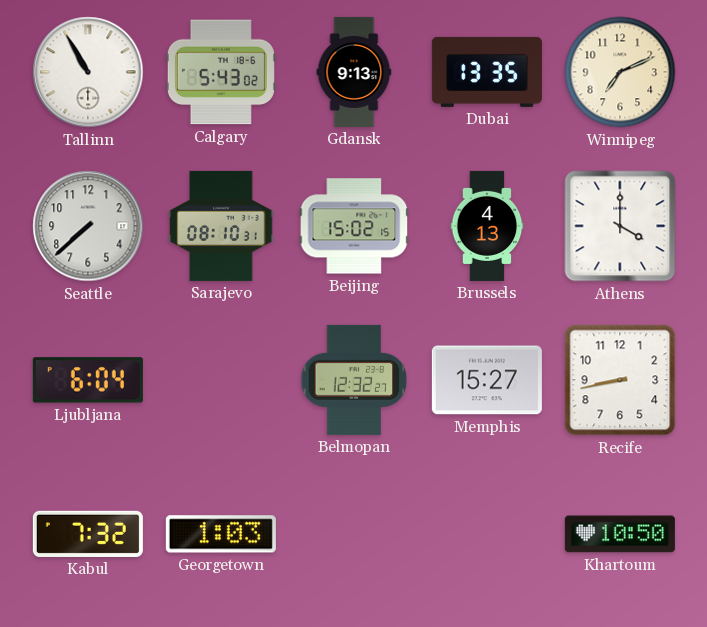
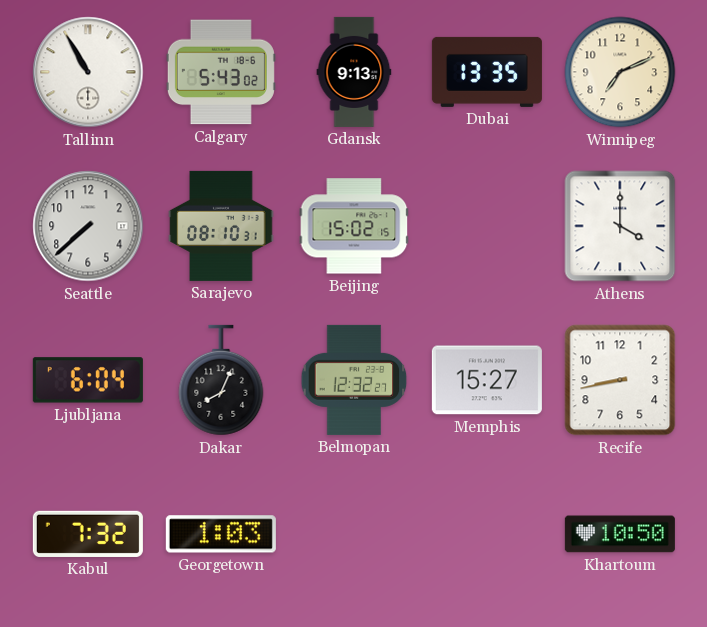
Brussels: 4:13 -> none (487, 226)
Dakar: none -> 8:04 (221, 380)
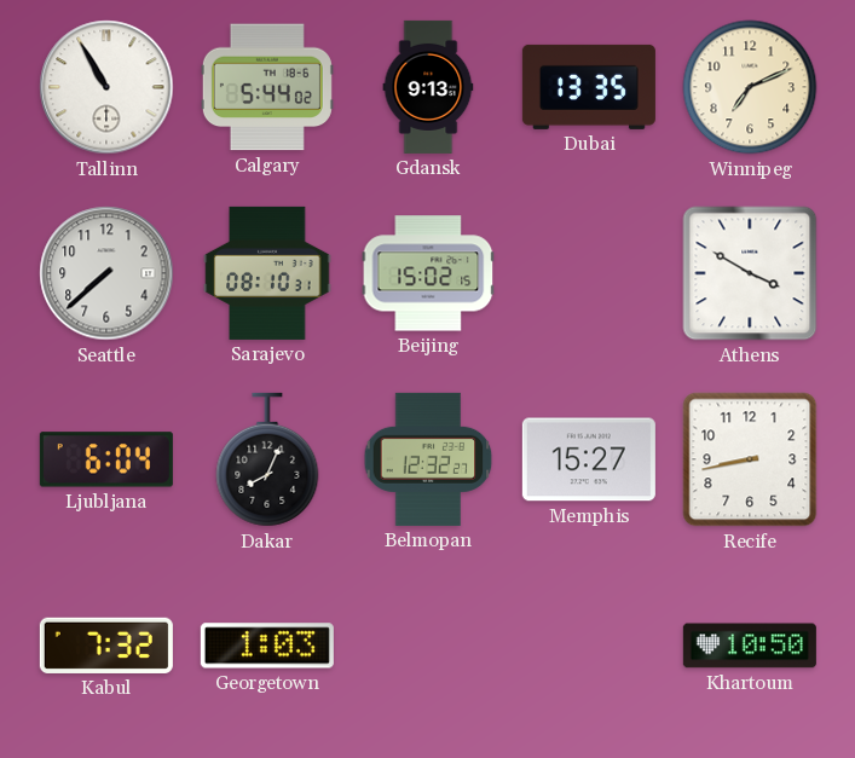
Calgary: 5:43 -> 5:44 (267, 87)
Athens: 4:00 -> 3:50 (750, 273)
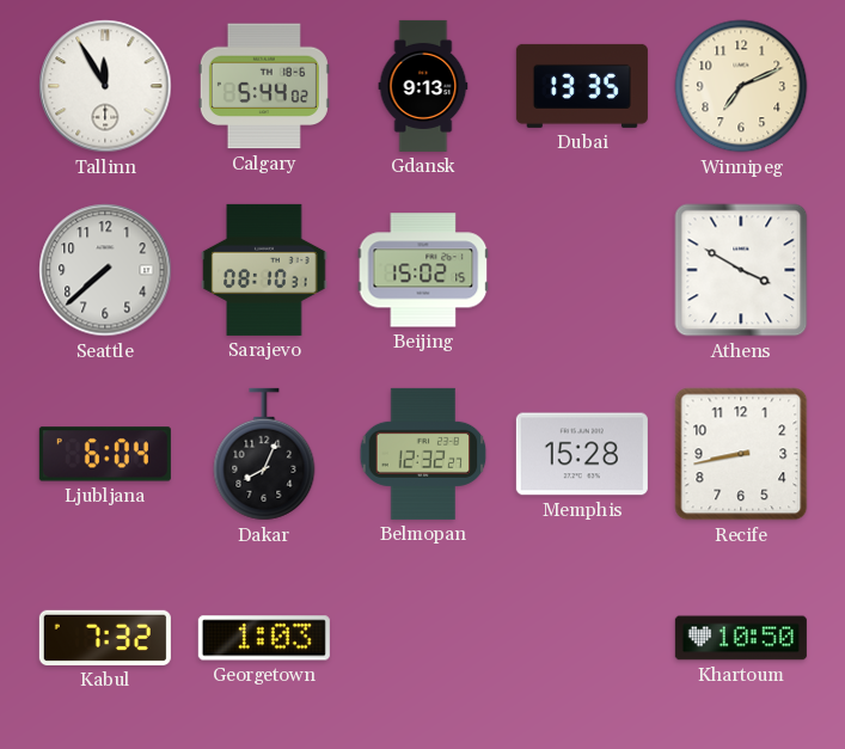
Tallinn: 10:55 -> 11:55 (105, 86)
Memphis: 15:27 -> 15:28 (582, 454)
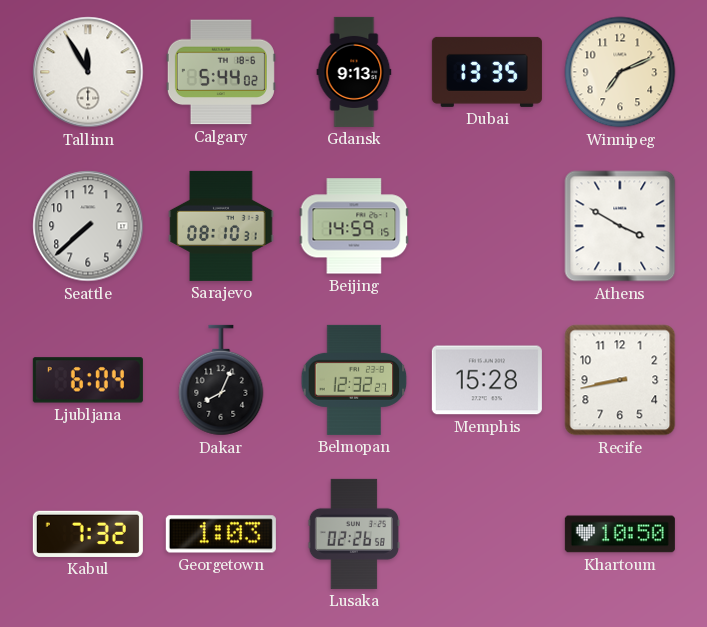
Beijing: 15:02 -> 14:59 (354, 226)
Lusaka: none -> 02:26 (354, 534)
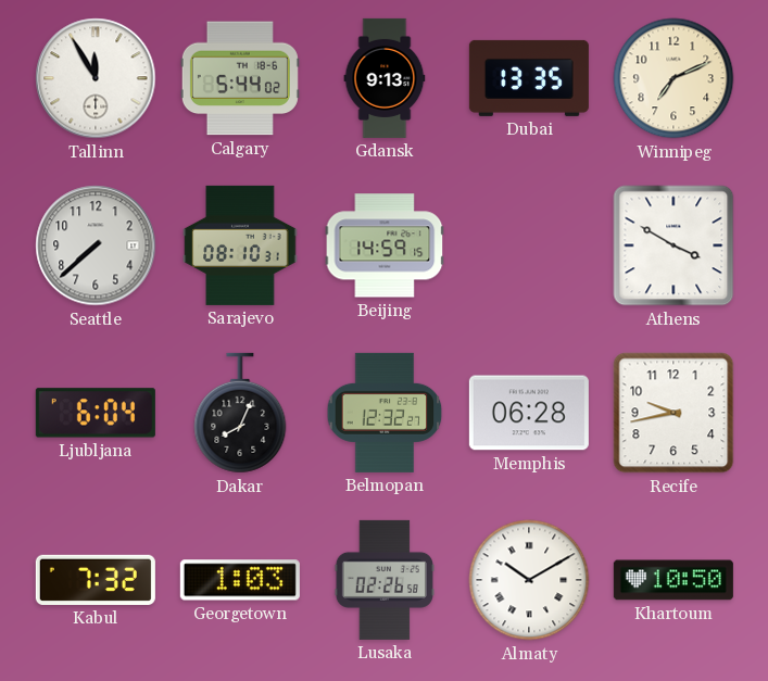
Memphis: 15:28 -> 06:28 (529, 413)
Recife: 8:43 -> 9:43 (673, 413)
Almaty: none -> 10:10 (529, 580)
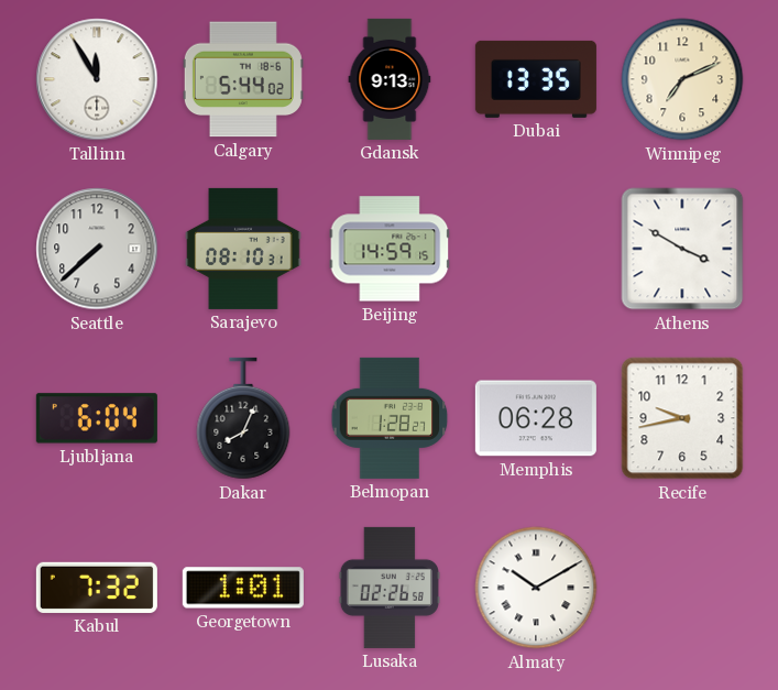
Belmopan: 12:32 -> 1:28 (390, 418)
Georgetown: 1:03 -> 1:01 (243, 588)
Khartoum: 10:50 -> none (673, 580)
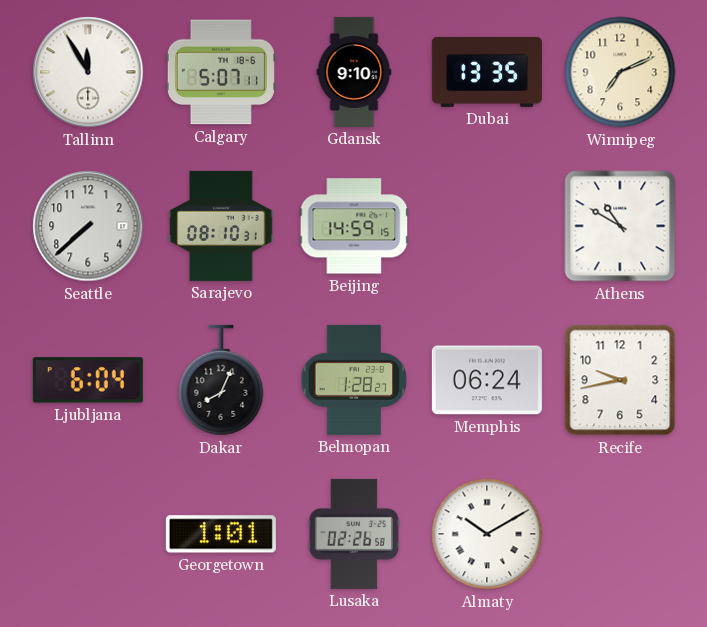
Calgary: 5:44 -> 5:07 (221, 72)
Gdansk: 9:13 -> 9:10 (354, 72)
Athens: 3:50 -> 10:50 (620, 226)
Memphis: 06:28 -> 06:24 (487, 380)
Kabul: 7:32 -> none (97, 588)
